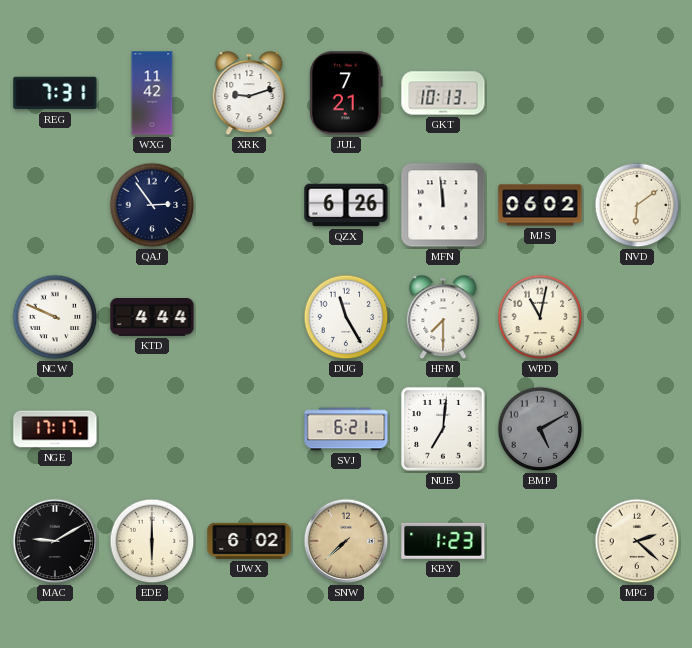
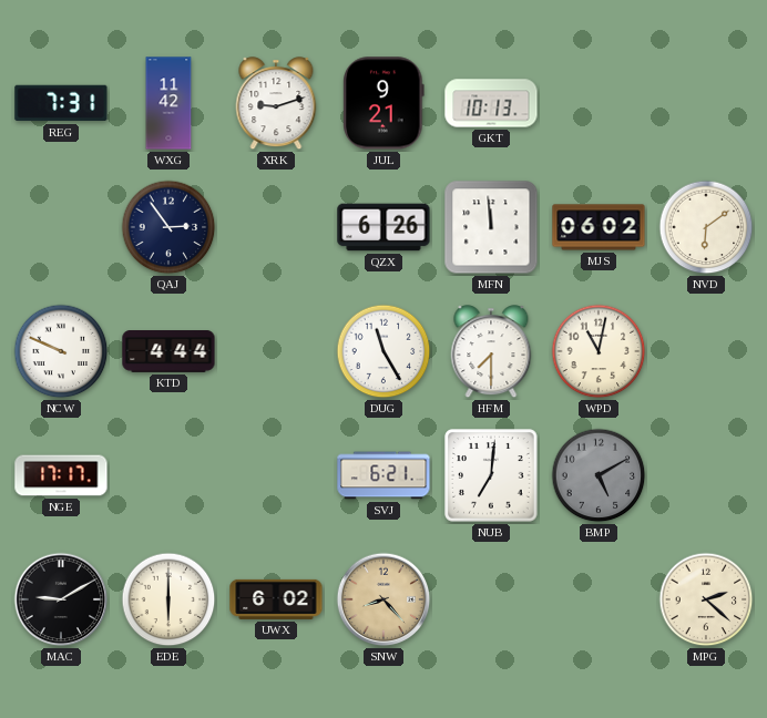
JUL: 7:21 -> 9:21 (383, 103)
SNW: 7:38 -> 8:23 (383, 599)
KBY: 1:23 -> none (443, 541)
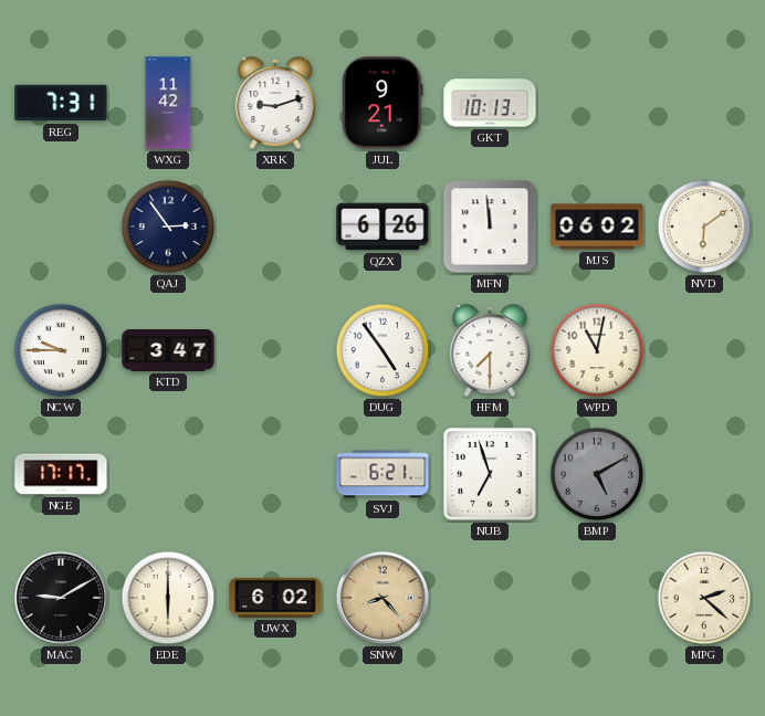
NCW: 9:49 -> 9:45 (61, 350)
KTD: 4:44 -> 3:47 (168, 351)
DUG: 11:25 -> 4:54 (382, 350)
NUB: 7:01 -> 6:57 (490, 474)
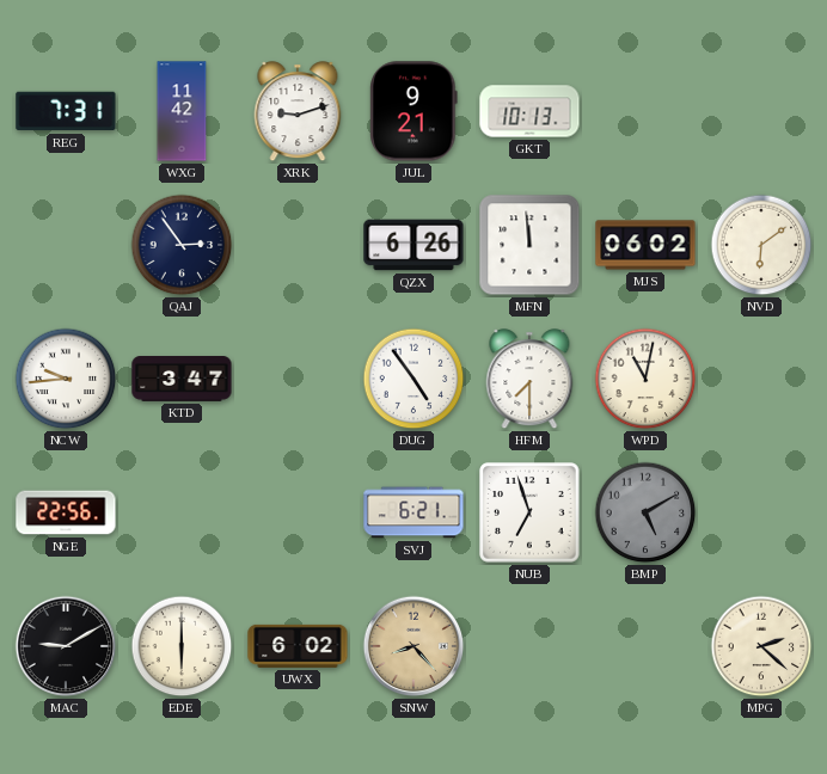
NCW: 9:45 -> 9:44 (66, 379)
NGE: 17:17 -> 22:56 (66, 512)
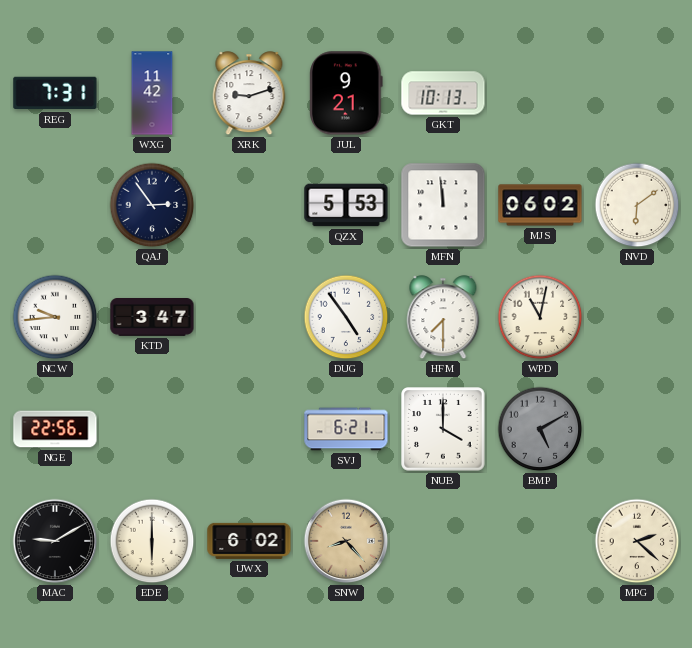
QZX: 6:26 -> 5:53 (346, 205)
NUB: 6:57 -> 4:00 (443, 429)
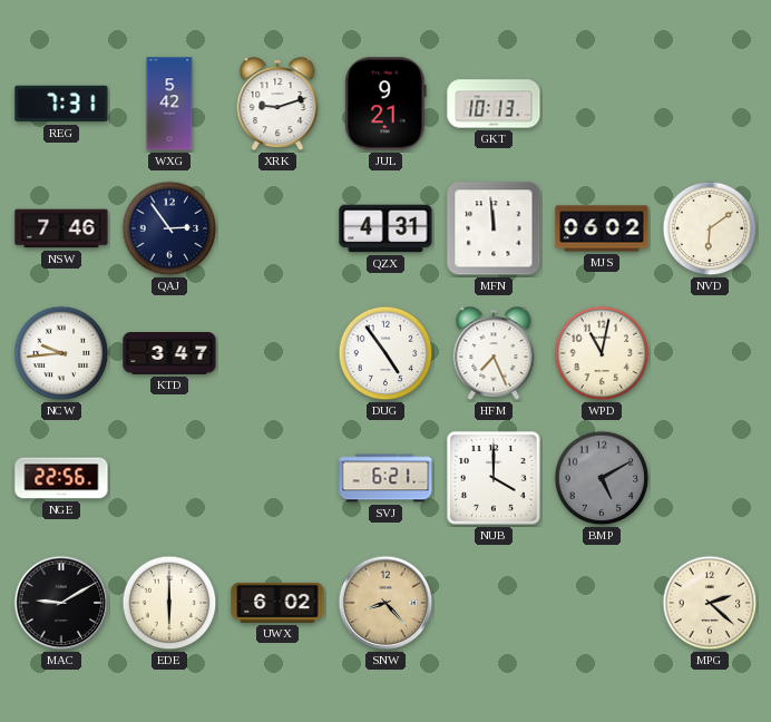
WXG: 11:42 -> 5:42 (169, 104)
NSW: none -> 7:46 (61, 228)
QZX: 5:53 -> 4:31 (385, 228)
HFM: 7:30 -> 7:26 (494, 354)
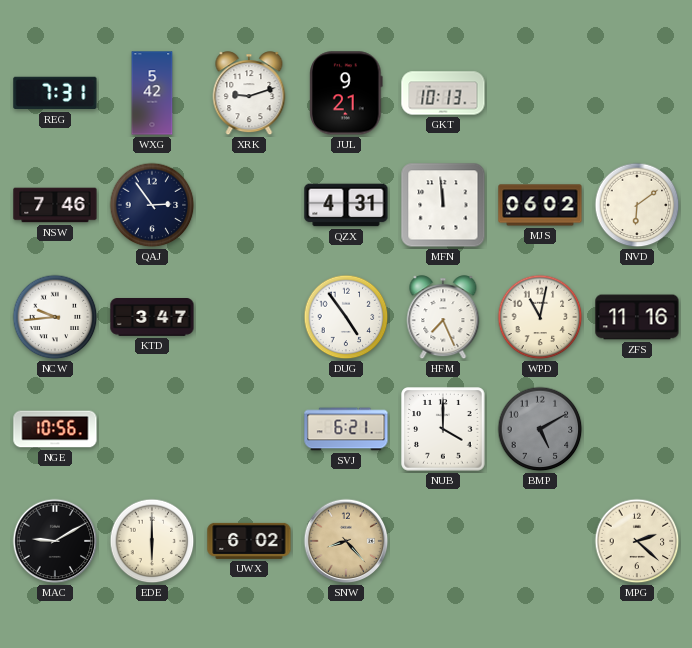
ZFS: none -> 11:16 (637, 317)
NGE: 22:56 -> 10:56 (55, 429)
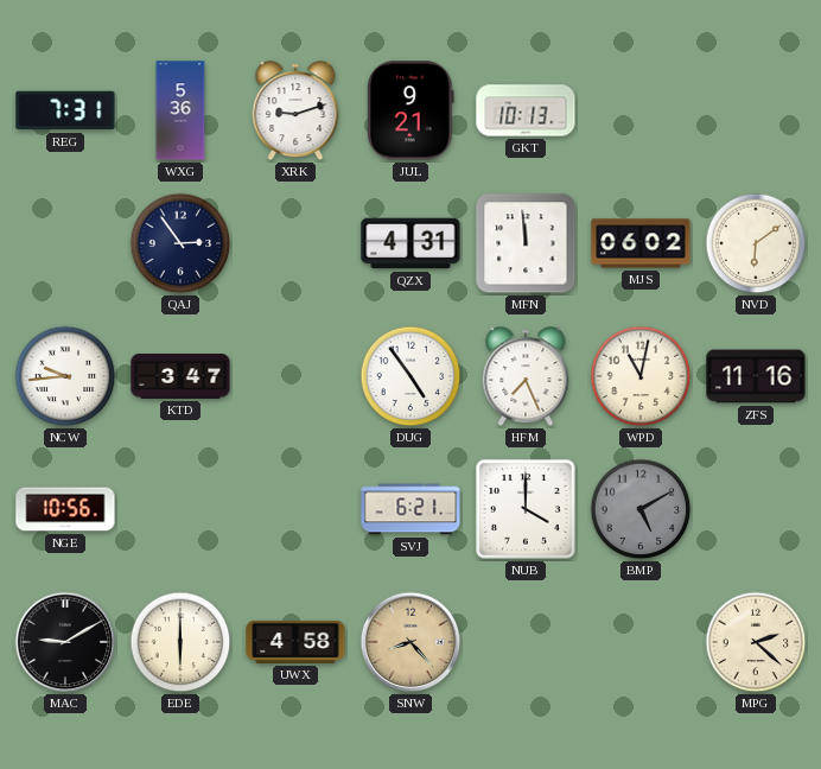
WXG: 5:42 -> 5:36 (180, 110)
NSW: 7:46 -> none (55, 205)
UWX: 6:02 -> 4:58 (295, 642)
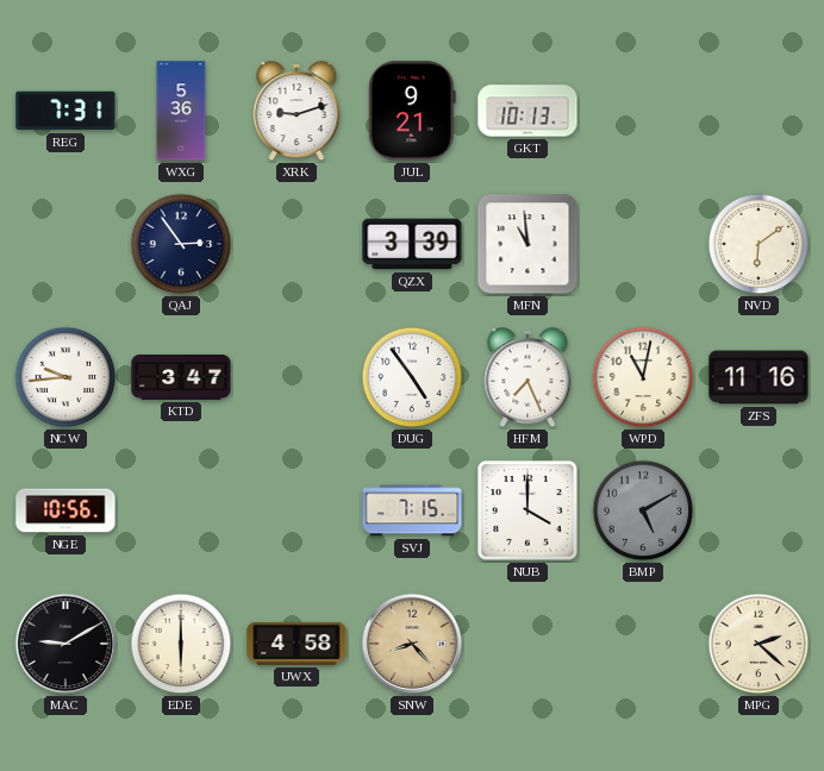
QZX: 4:31 -> 3:39 (412, 244)
MFN: 11:59 -> 10:59 (528, 244)
MJS: 06:02 -> none (641, 243)
SVJ: 6:21 -> 7:15 (412, 510)
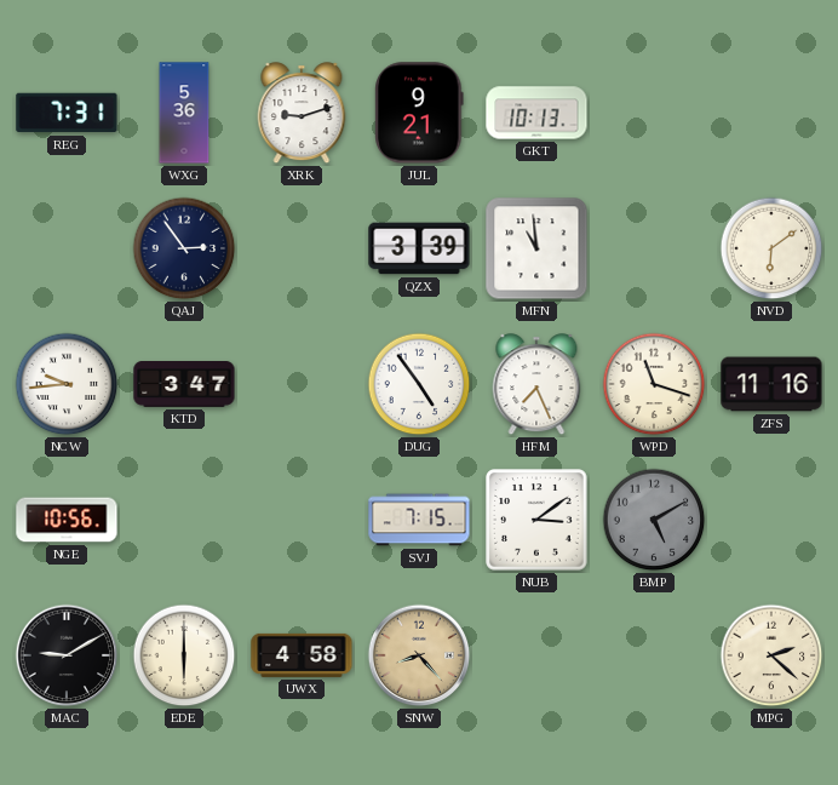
WPD: 11:02 -> 11:18 (654, 384)
NUB: 4:00 -> 3:09 (536, 520)
